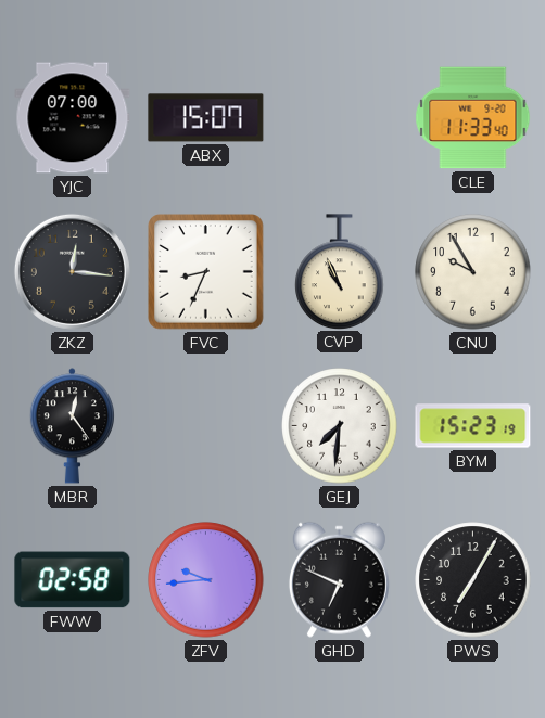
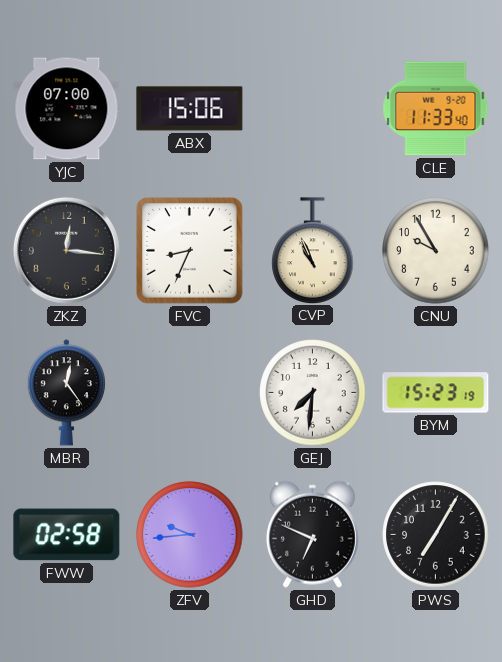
ABX: 15:07 -> 15:06 (190, 109)
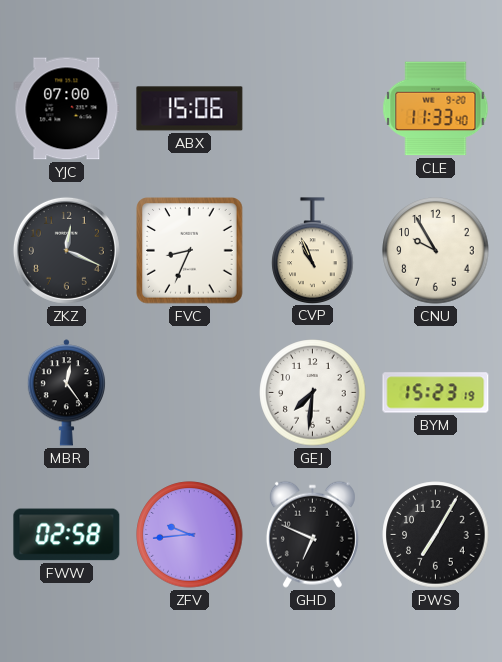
ZKZ: 12:16 -> 12:19 (66, 250)
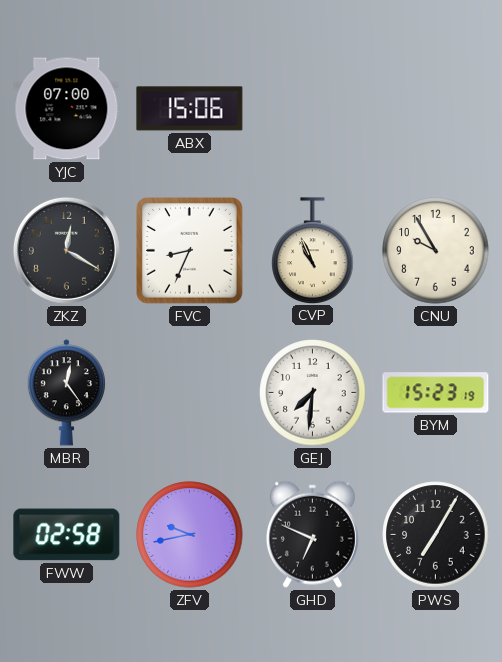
CLE: 11:33 -> none (436, 109)
ZKZ: 12:19 -> 12:20 (66, 250)
ZFV: 9:44 -> 9:43 (190, 535)
